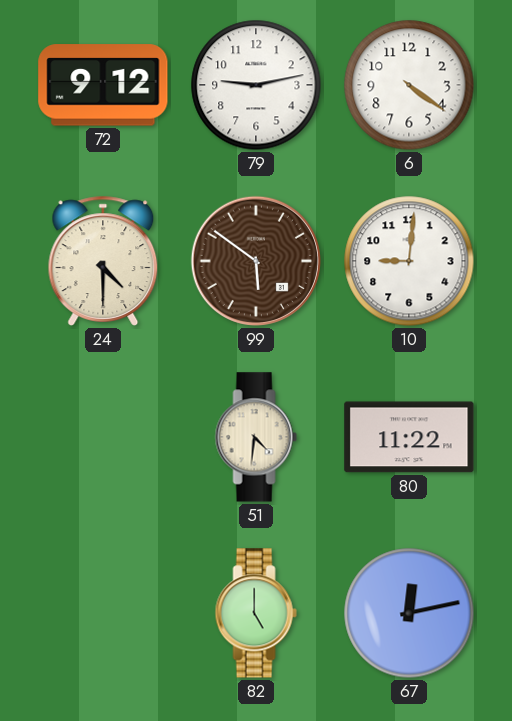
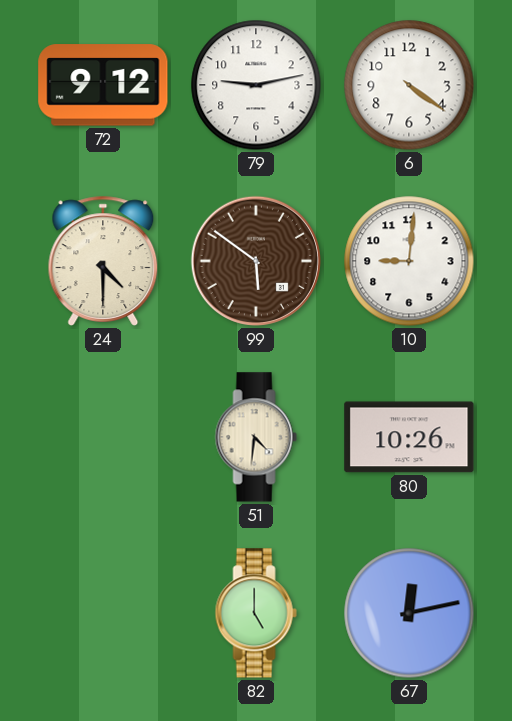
80: 11:22 -> 10:26 (409, 437)
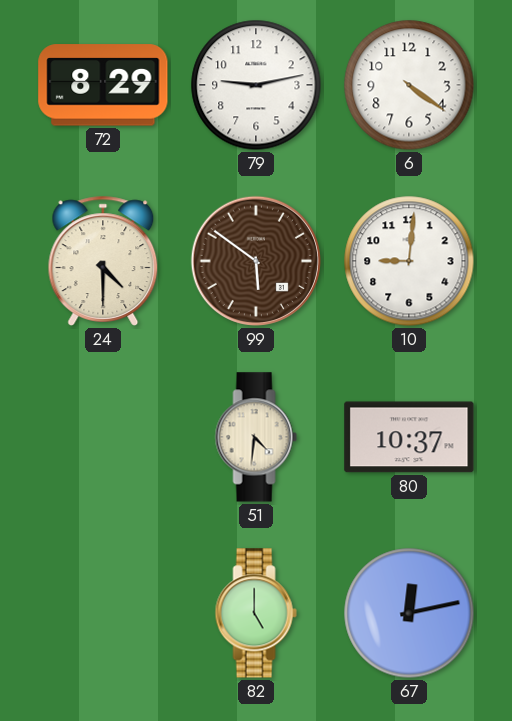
72: 9:12 -> 8:29 (103, 85)
80: 10:26 -> 10:37 (409, 437)
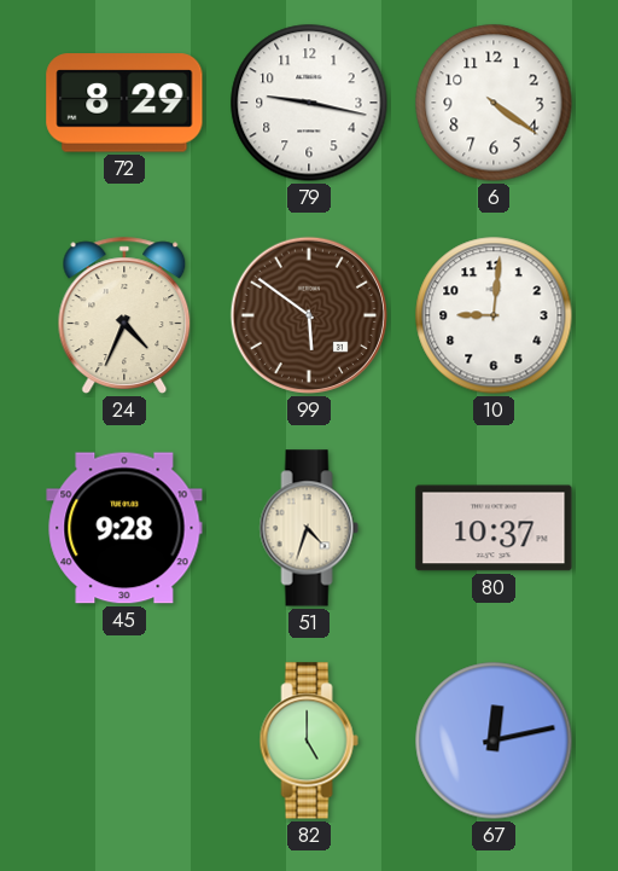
79: 9:13 -> 9:17 (309, 103)
24: 4:30 -> 4:34 (124, 315)
45: none -> 9:28 (124, 528)
51: 4:31 -> 4:33 (309, 528)
